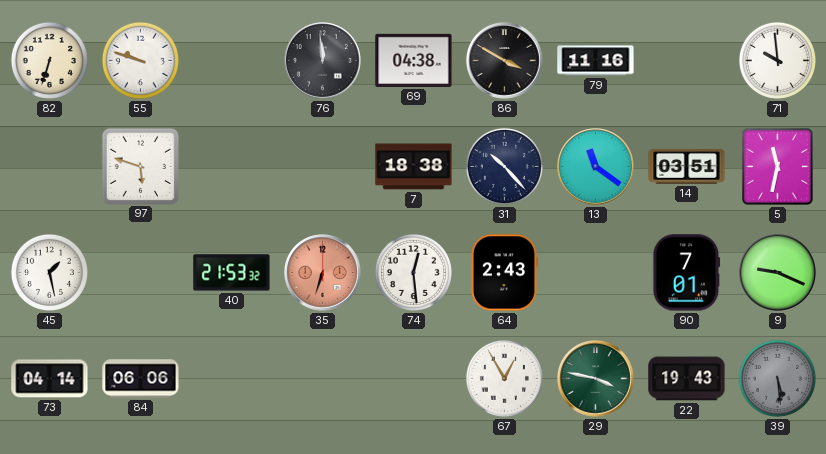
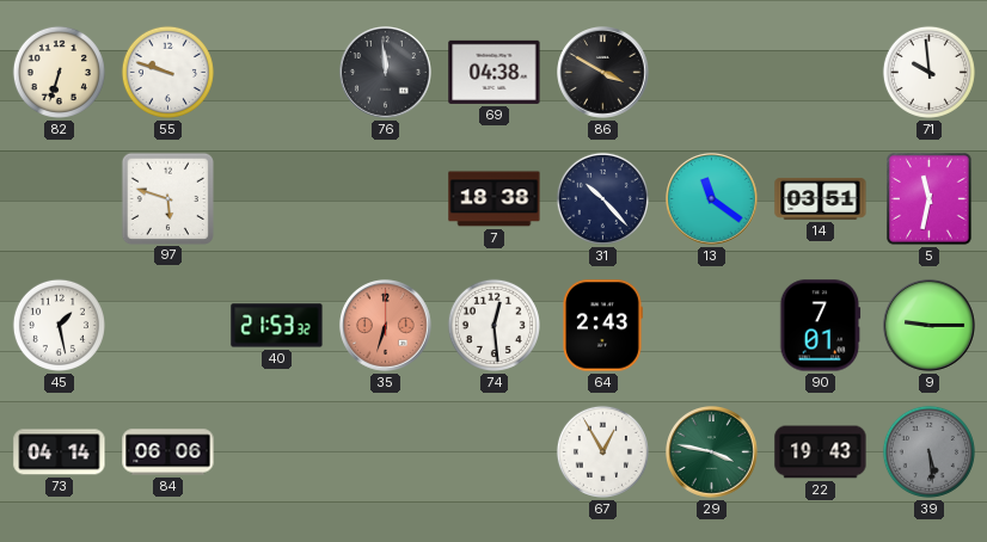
79: 11:16 -> none (596, 61)
9: 9:19 -> 9:15 (930, 326)
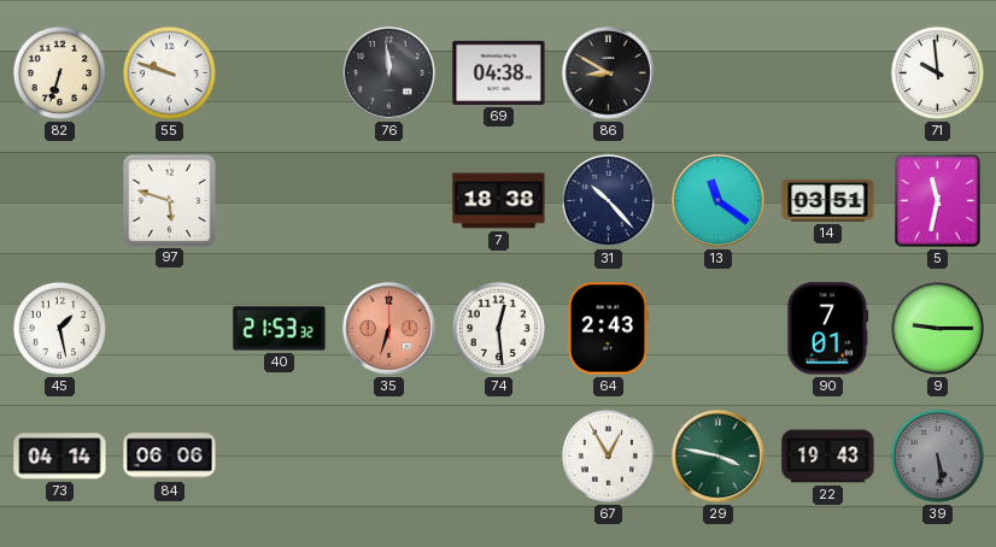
86: 3:50 -> 8:50 (609, 73)
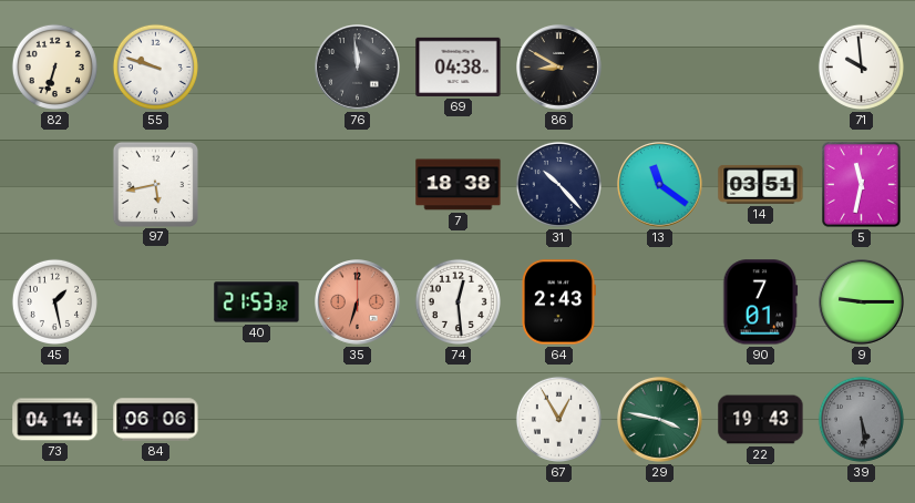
97: 5:48 -> 5:43 (155, 184)
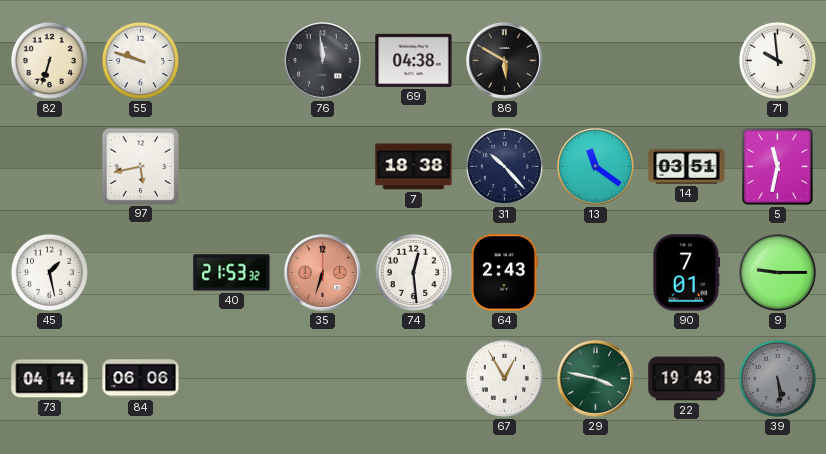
86: 8:50 -> 5:50 (505, 61)
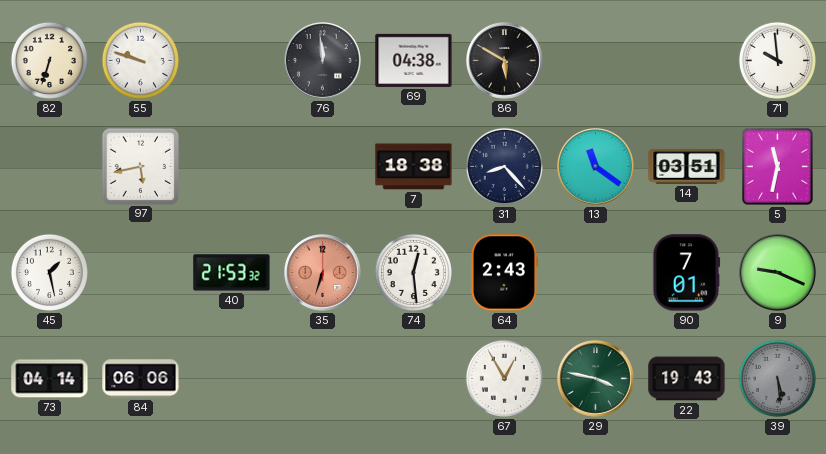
31: 10:23 -> 8:23 (504, 166)
9: 9:15 -> 9:19 (778, 273)
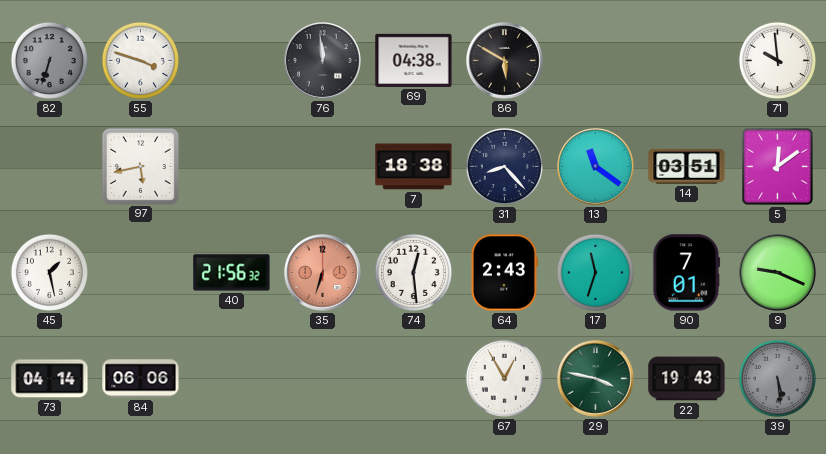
82 dial: cream -> grey (49, 60)
55: 9:48 -> 3:48 (140, 60)
5: 11:32 -> 12:09 (778, 167)
40: 21:53 -> 21:56 (232, 273)
17: none -> 11:33 (595, 272)
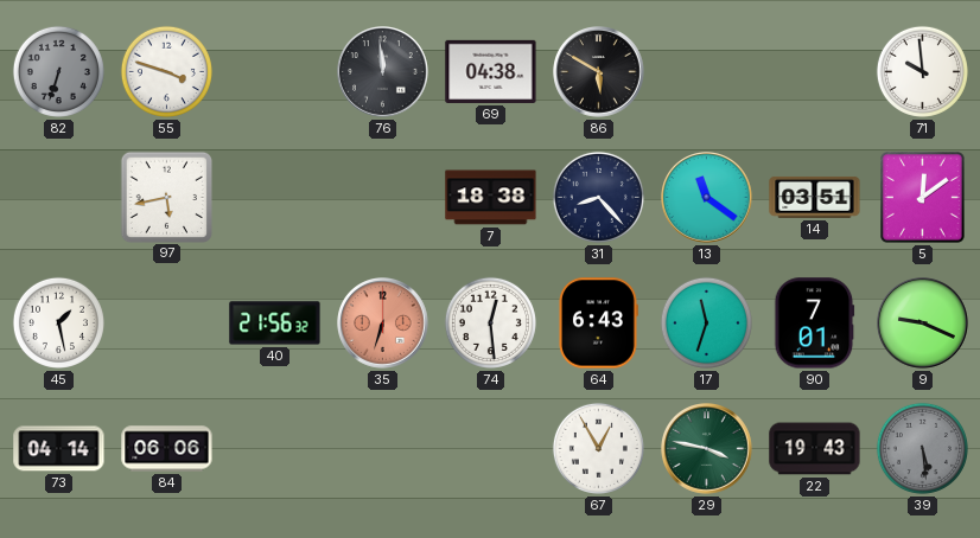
64: 2:43 -> 6:43 (599, 324)
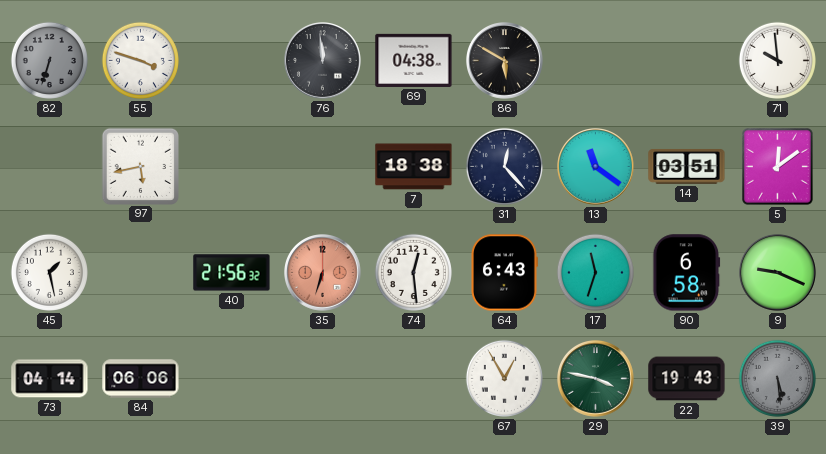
31: 8:23 -> 12:23 (504, 166)
90: 7:01 -> 6:58 (687, 273)
